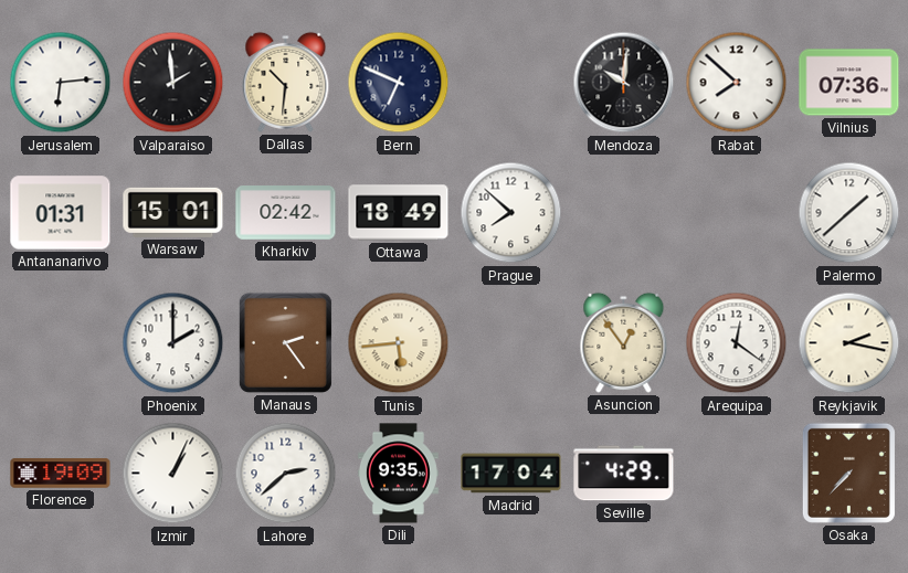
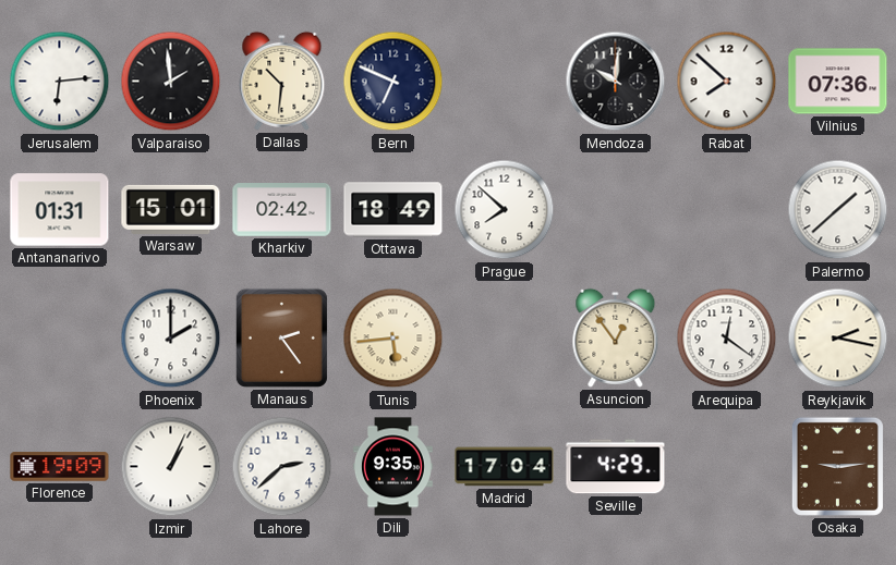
Osaka: 7:37 -> 9:14 (837, 466)
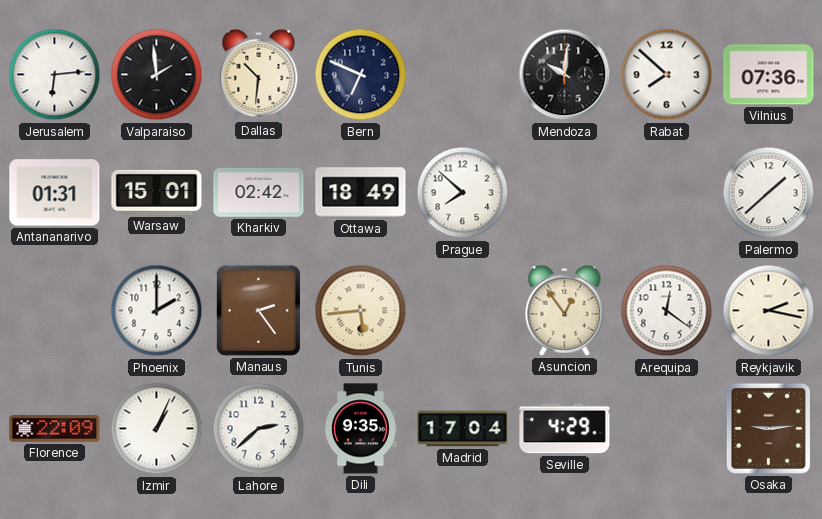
Florence: 19:09 -> 22:09 (55, 429)
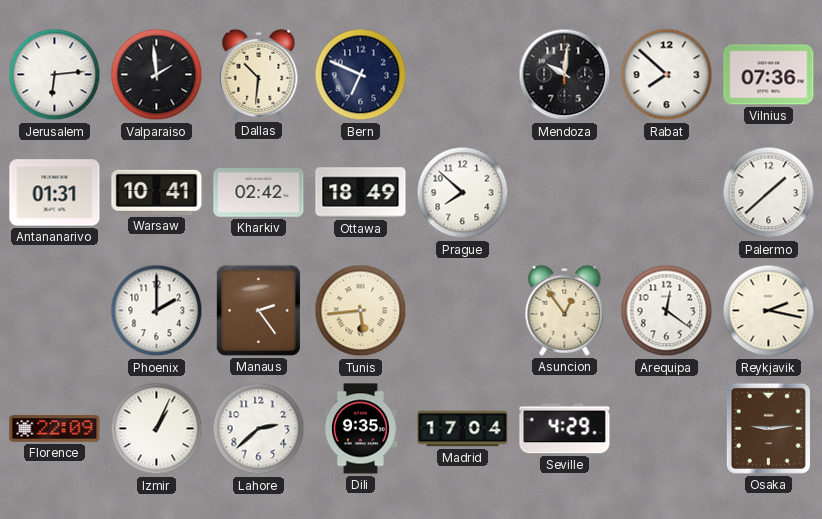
Warsaw: 15:01 -> 10:41 (157, 192)
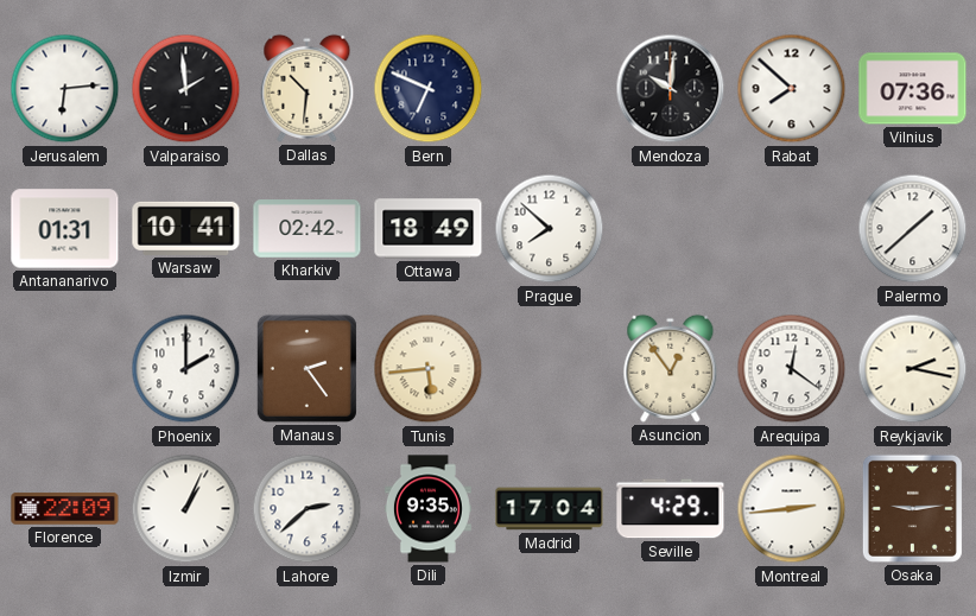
Montreal: none -> 2:44 (792, 509)
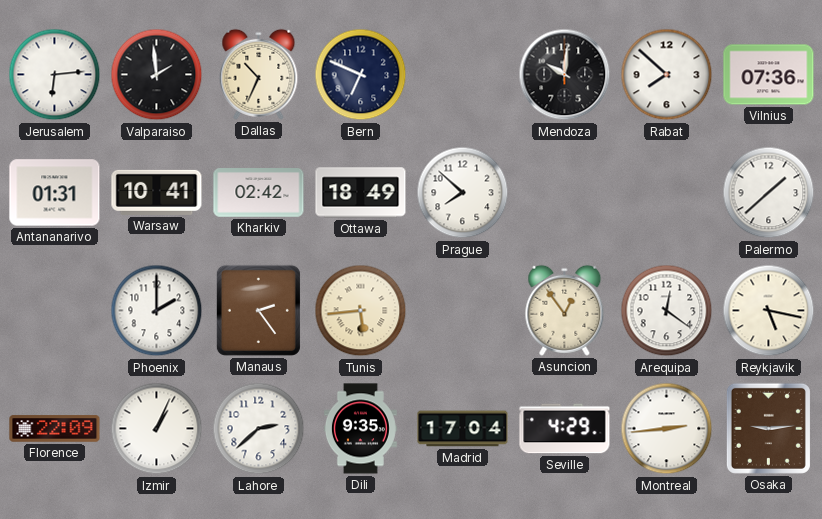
Dallas: 10:31 -> 10:34 (259, 74)
Reykjavik: 2:17 -> 5:17 (769, 311)
